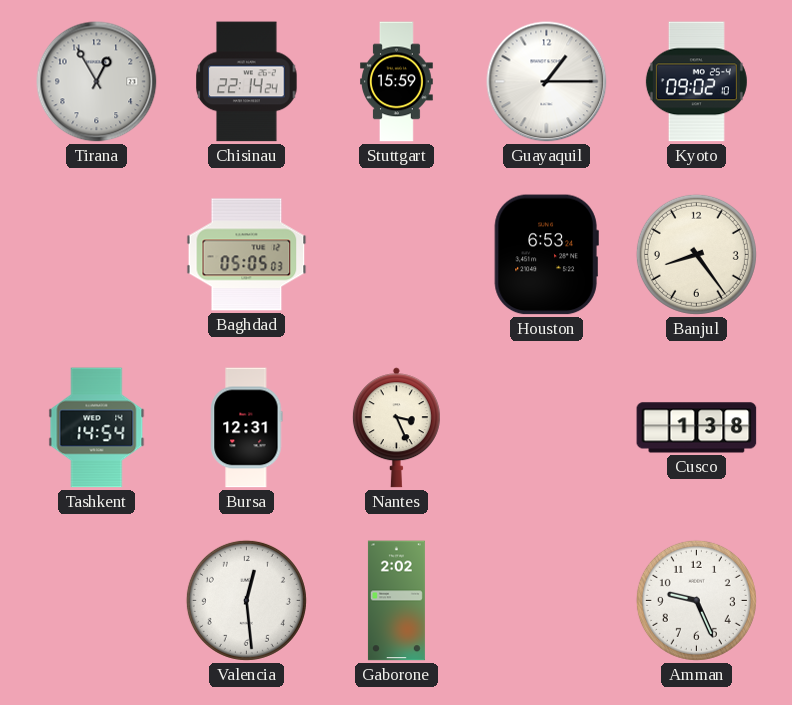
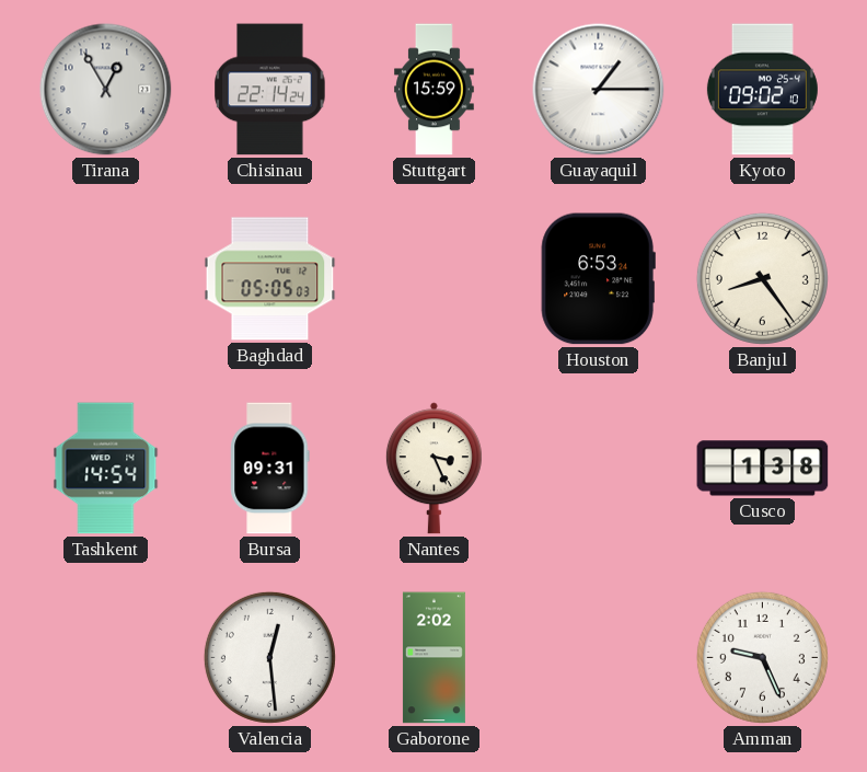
Bursa: 12:31 -> 09:31 (270, 469)
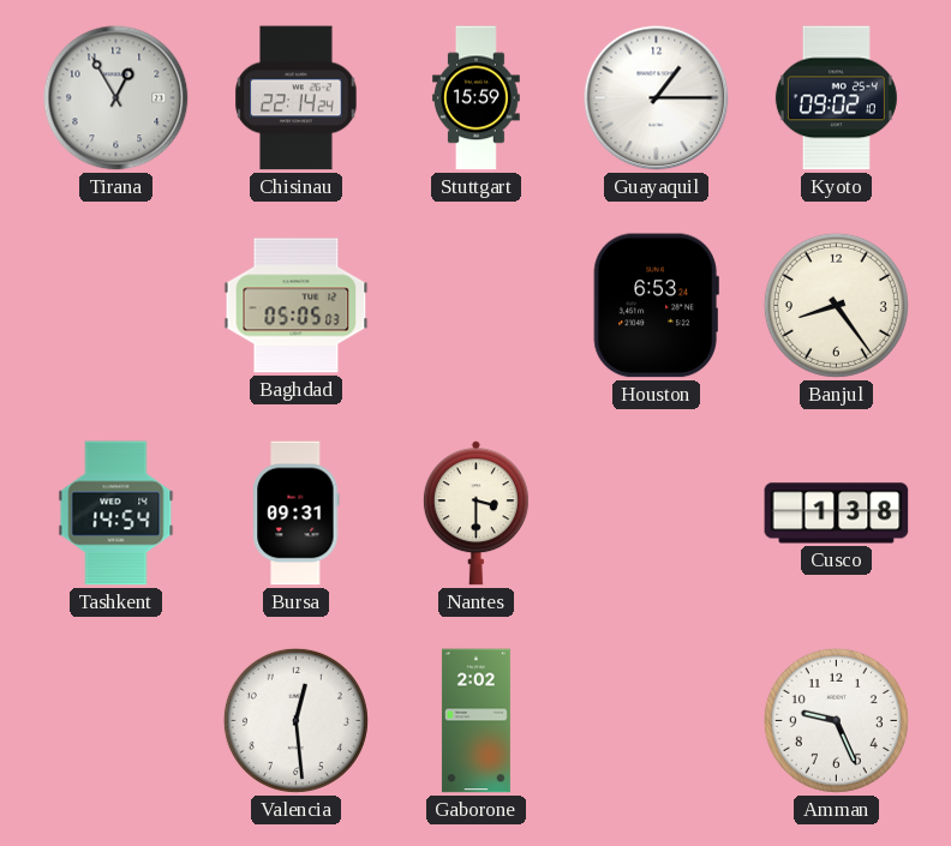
Nantes: 3:26 -> 3:30 (475, 514)
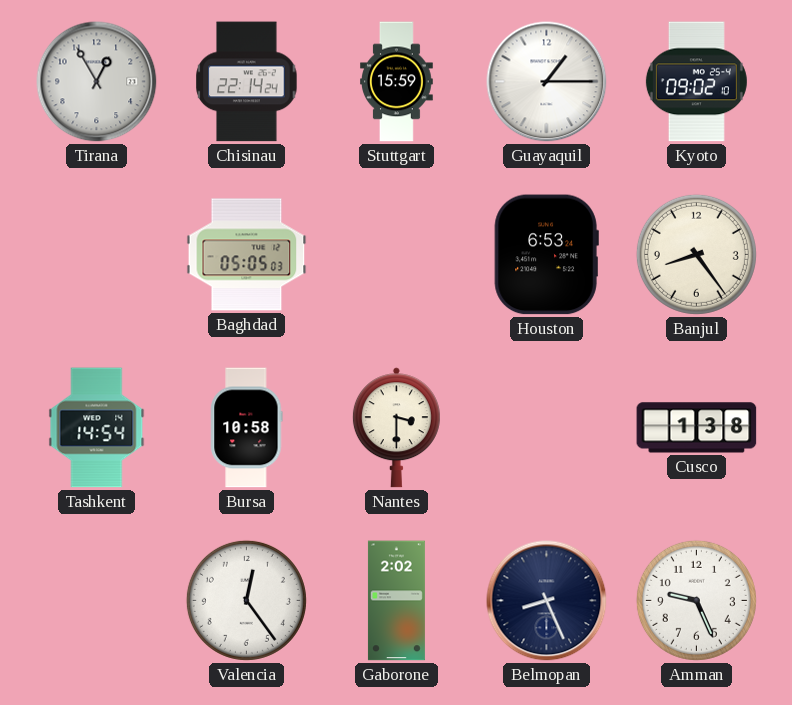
Bursa: 09:31 -> 10:58 (247, 428)
Valencia: 12:29 -> 12:24 (246, 600)
Belmopan: none -> 8:26 (547, 601)
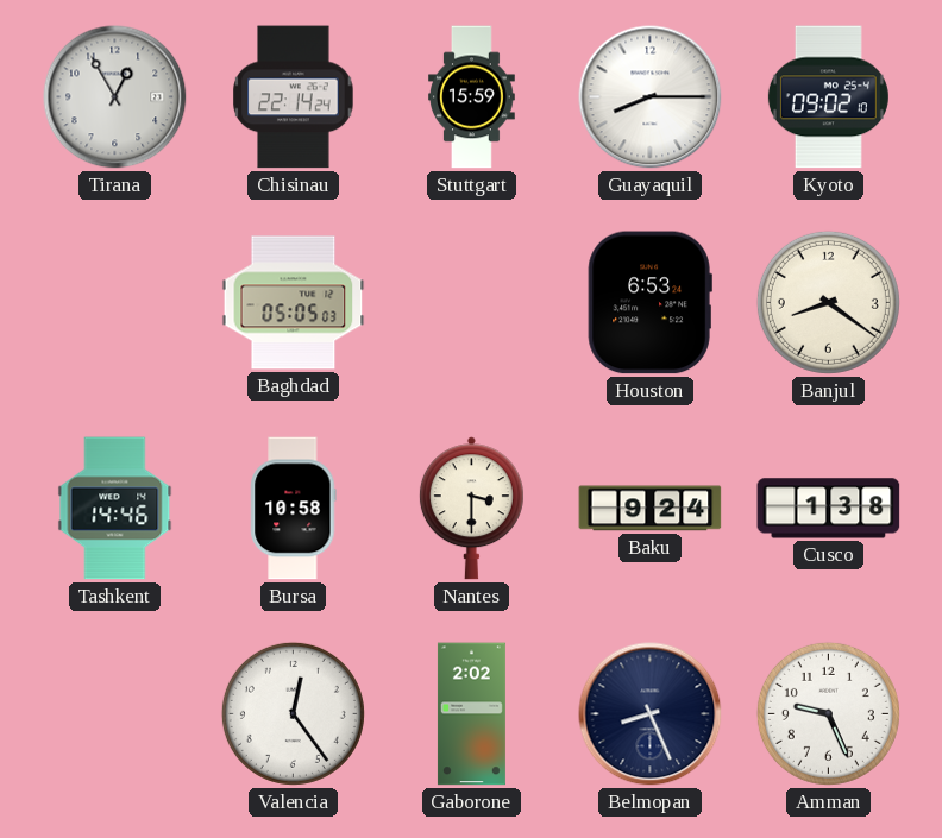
Guayaquil: 1:15 -> 8:15 (651, 97)
Banjul: 8:24 -> 8:21 (828, 302)
Tashkent: 14:54 -> 14:46 (115, 509)
Baku: none -> 9:24 (651, 509)
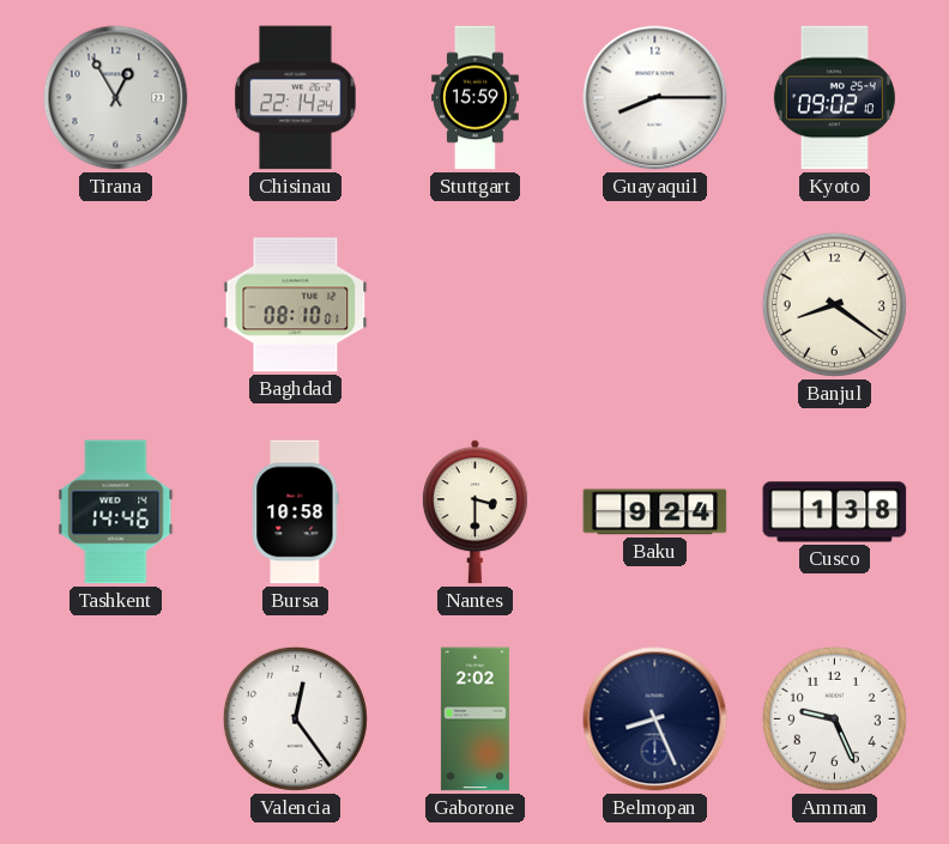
Baghdad: 05:05 -> 08:10 (296, 305)
Houston: 6:53 -> none (649, 303)
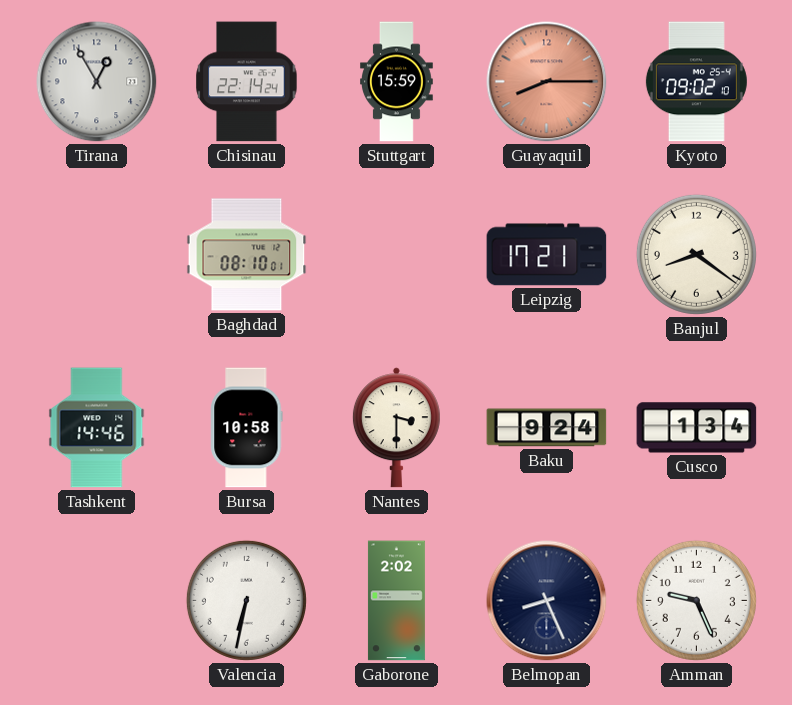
Guayaquil dial: white -> salmon (547, 82)
Leipzig: none -> 17:21 (547, 255)
Cusco: 1:38 -> 1:34 (697, 428)
Valencia: 12:24 -> 6:32 (246, 600)
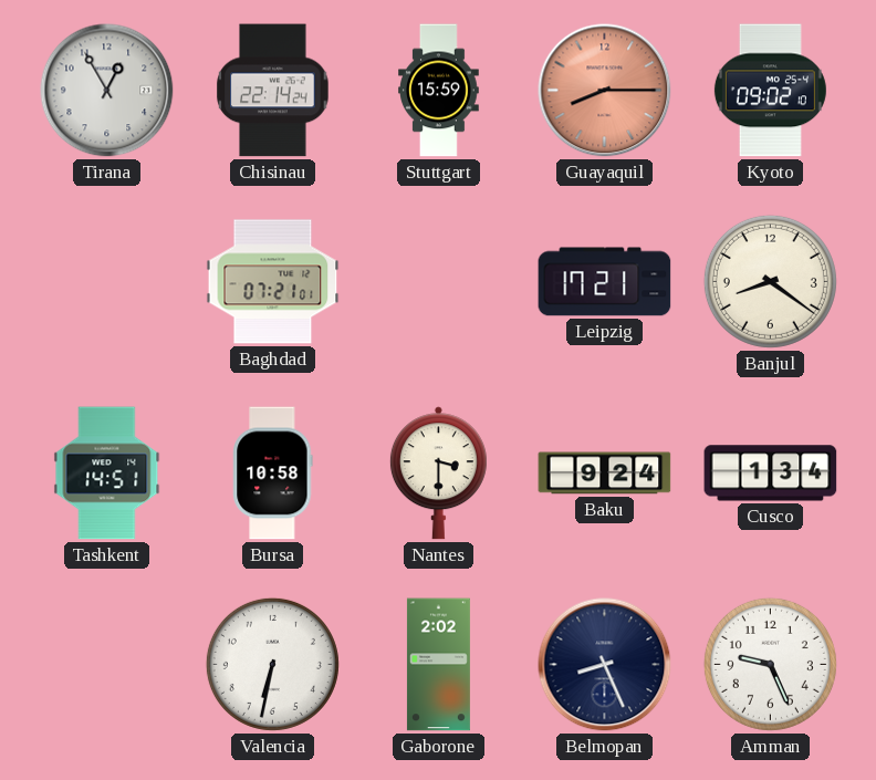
Baghdad: 08:10 -> 07:21 (273, 282)
Tashkent: 14:46 -> 14:51 (107, 474)
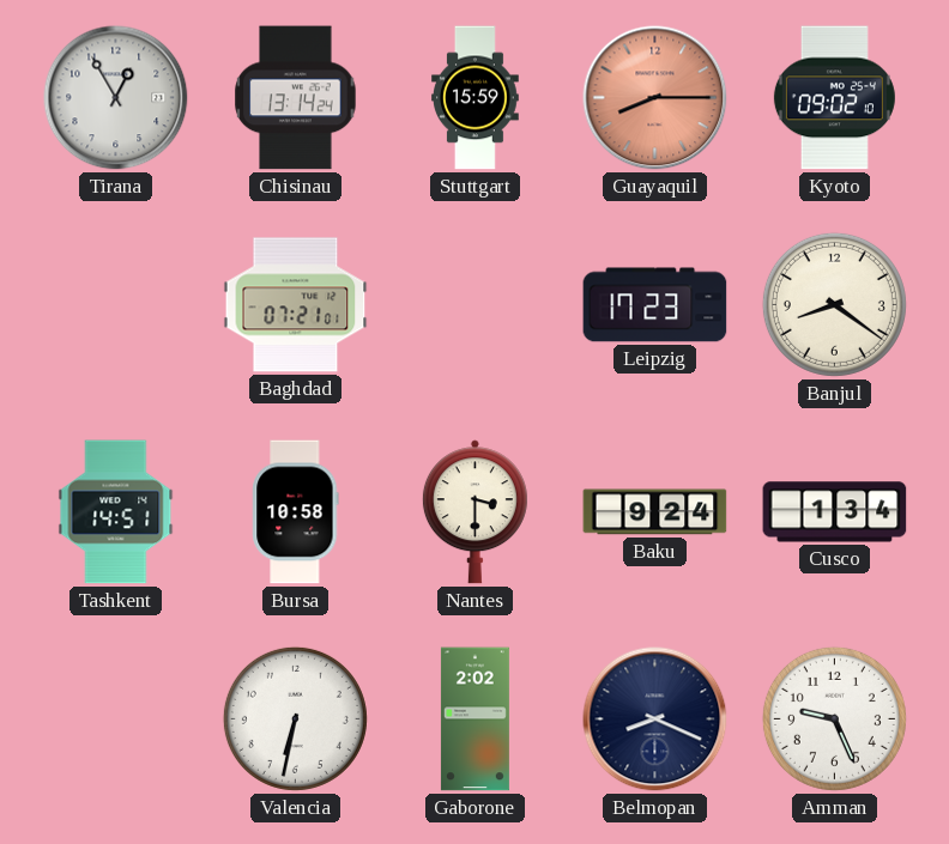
Chisinau: 22:14 -> 13:14 (296, 98)
Leipzig: 17:21 -> 17:23 (655, 305)
Belmopan: 8:26 -> 8:19 (655, 719)
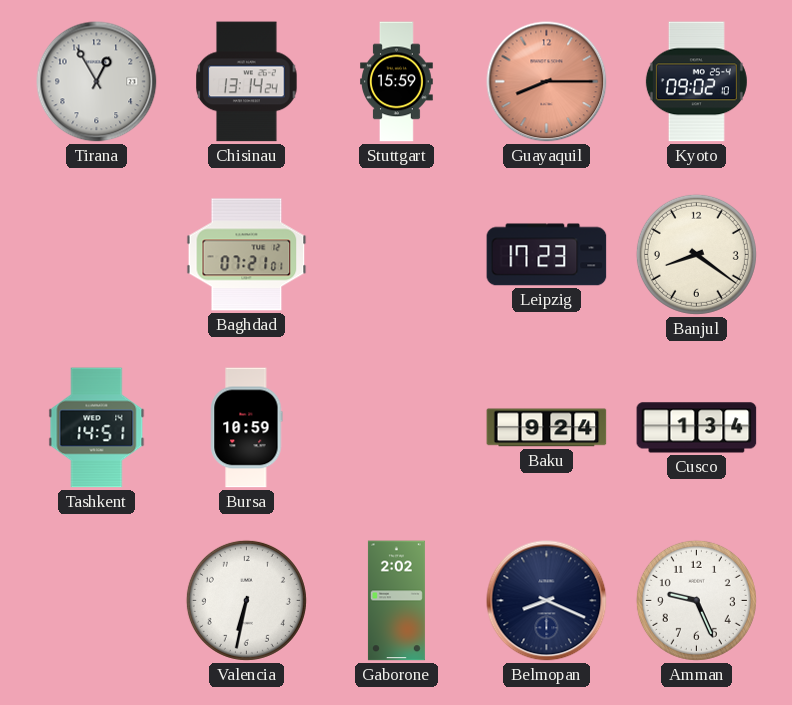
Bursa: 10:58 -> 10:59 (247, 428)
Nantes: 3:30 -> none (475, 512)
